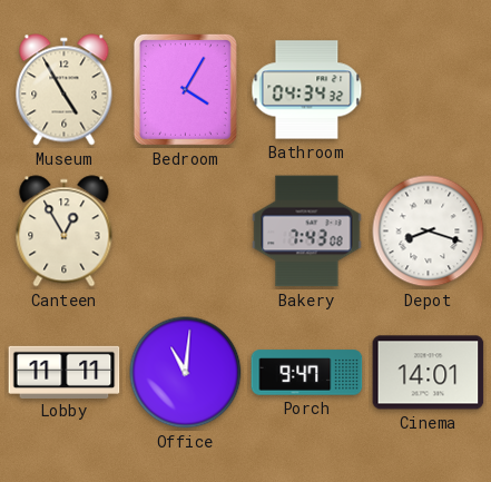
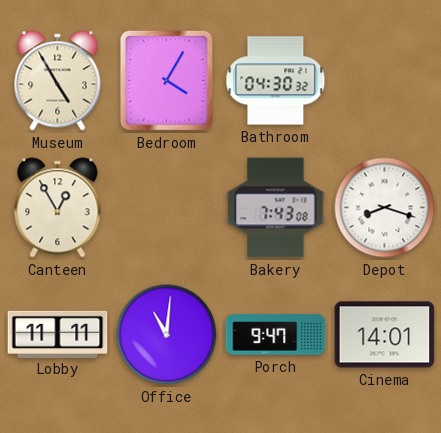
Bathroom: 04:34 -> 04:30 (276, 81)
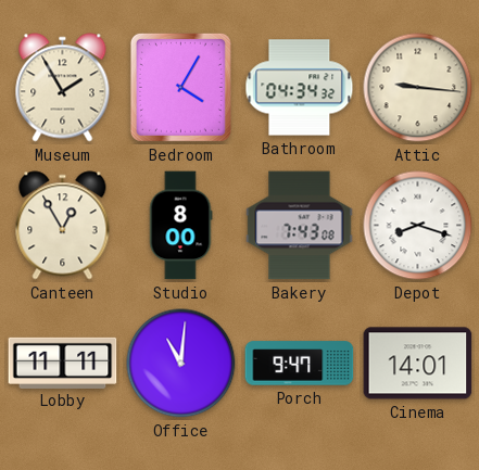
Museum: 4:55 -> 1:55 (63, 88)
Bathroom: 04:30 -> 04:34 (300, 88)
Attic: none -> 9:16 (418, 88)
Studio: none -> 8:00 (180, 226)
